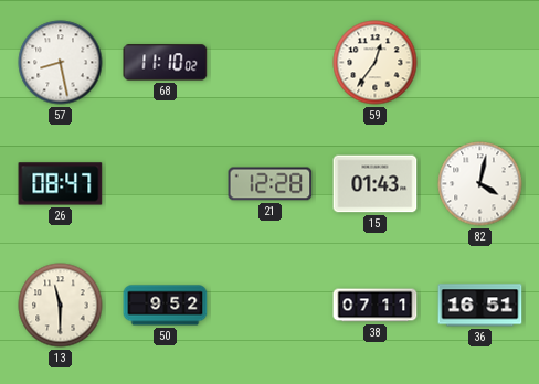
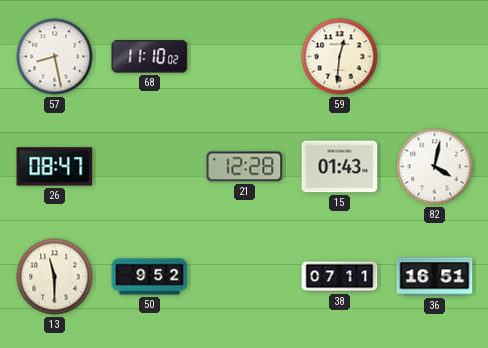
59: 12:36 -> 12:31 (340, 57)
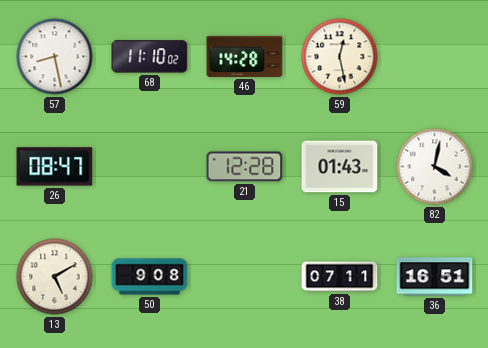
46: none -> 14:28 (245, 56)
59: 12:31 -> 12:28 (340, 57)
13: 11:30 -> 5:10 (55, 277)
50: 9:52 -> 9:08 (150, 277)
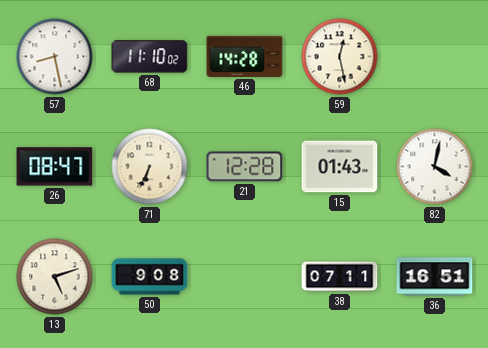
71: none -> 6:34 (150, 167)
13: 5:10 -> 5:12 (55, 277)
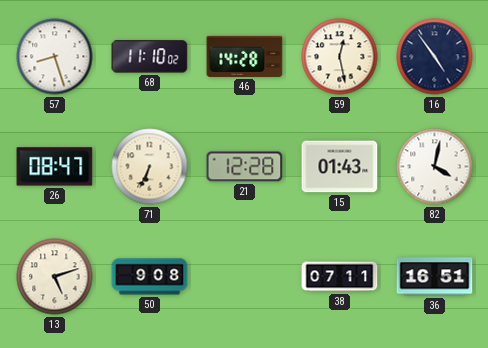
57: 8:28 -> 8:27 (55, 57)
16: none -> 4:54 (435, 57)
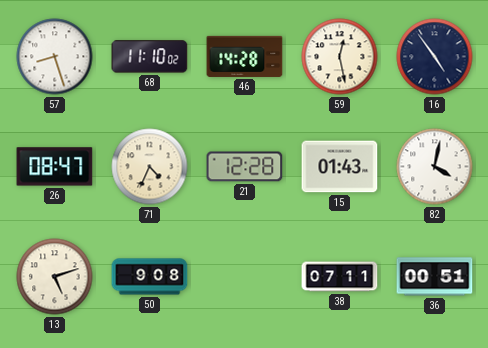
71: 6:34 -> 4:34 (150, 167)
36: 16:51 -> 00:51 (435, 277)
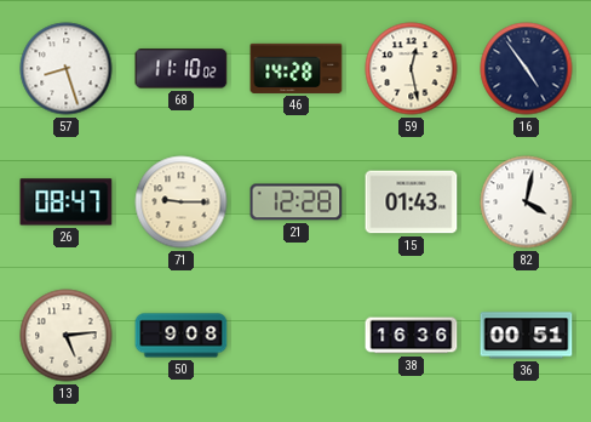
71: 4:34 -> 9:15 (182, 203)
13: 5:12 -> 5:14 (67, 336)
38: 07:11 -> 16:36 (412, 336)
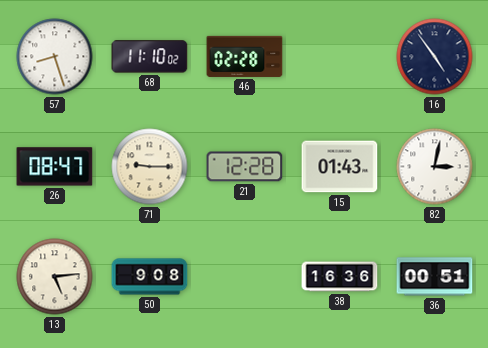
46: 14:28 -> 02:28 (245, 56)
59: 12:28 -> none (412, 69)
82: 4:02 -> 3:02 (435, 167)
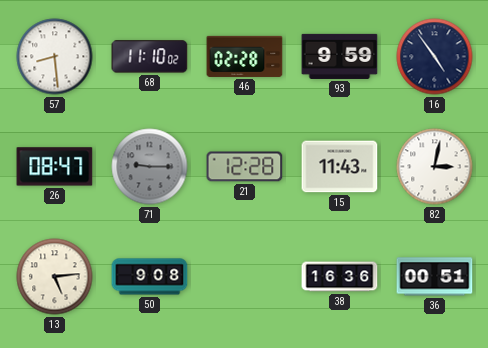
57: 8:27 -> 8:29 (55, 57)
93: none -> 9:59 (340, 56)
71 dial: cream -> grey (150, 167)
15: 01:43 -> 11:43 (340, 167)
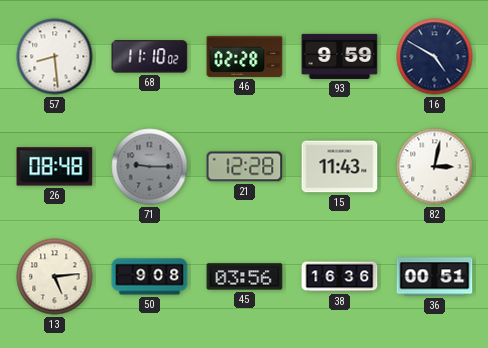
16: 4:54 -> 4:50 (435, 57)
26: 08:47 -> 08:48 (55, 167)
45: none -> 03:56 (245, 277)
